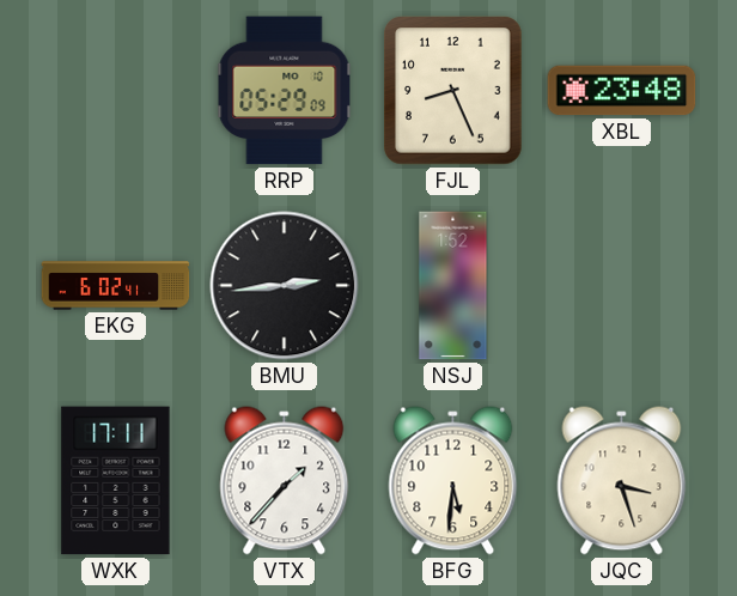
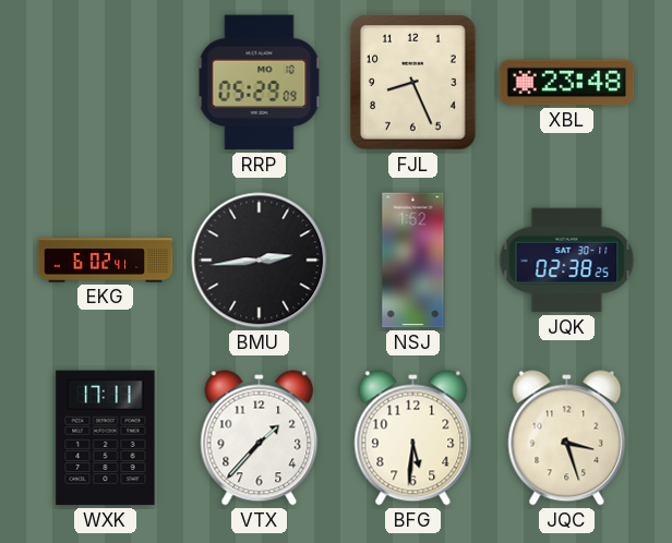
JQK: none -> 02:38 (567, 261)
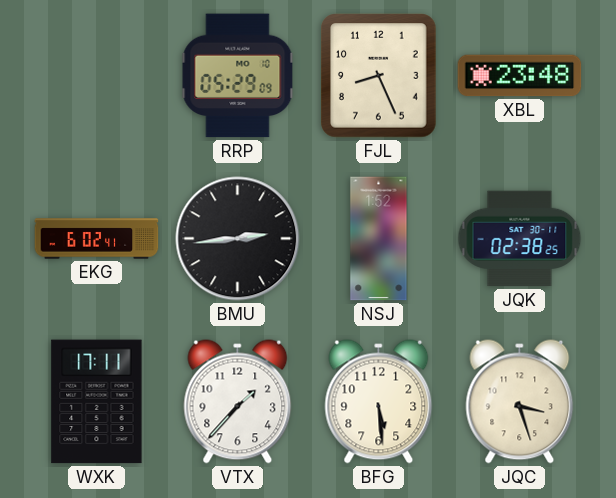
BFG: 5:31 -> 5:29 (379, 402)
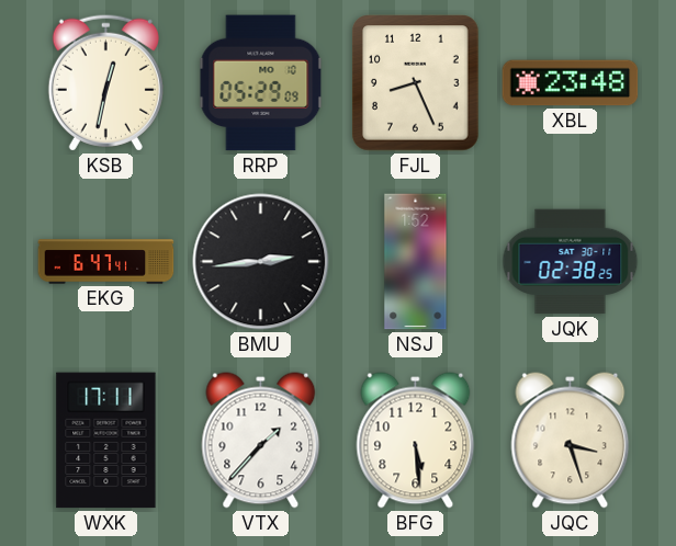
KSB: none -> 12:32 (105, 82)
EKG: 6:02 -> 6:47 (106, 262)
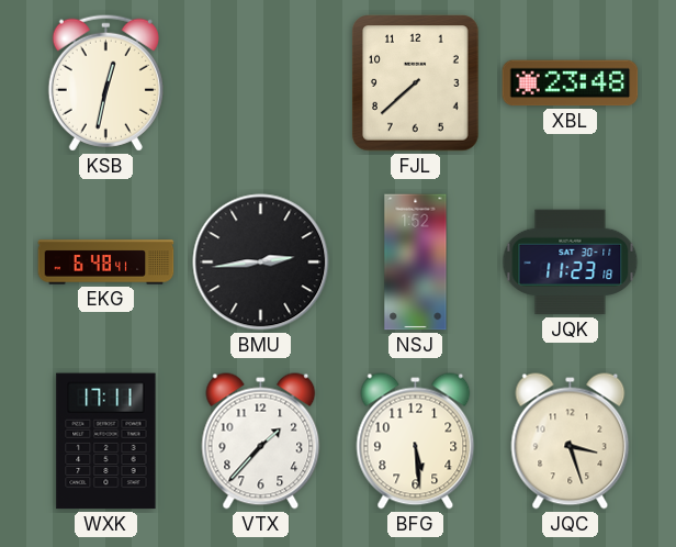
RRP: 05:29 -> none (261, 83)
FJL: 8:26 -> 7:38 (416, 83)
EKG: 6:47 -> 6:48 (106, 263)
JQK: 02:38 -> 11:23 (571, 263)
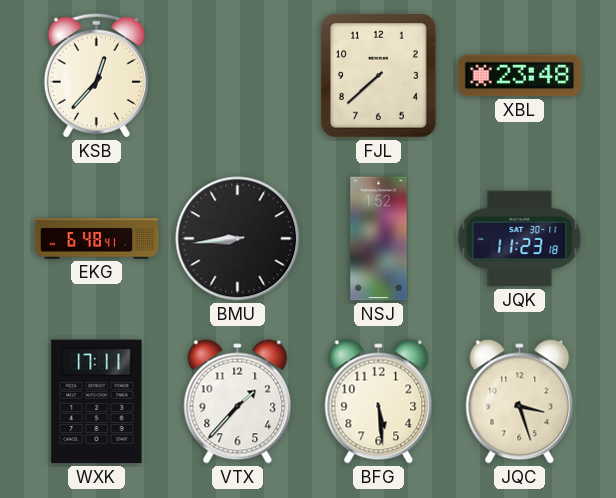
KSB: 12:32 -> 12:37 (96, 75)
BMU: 2:44 -> 8:44 (238, 239)
